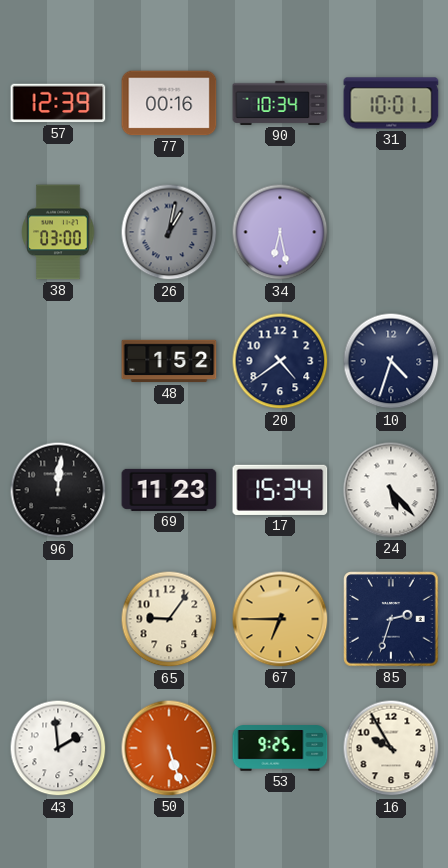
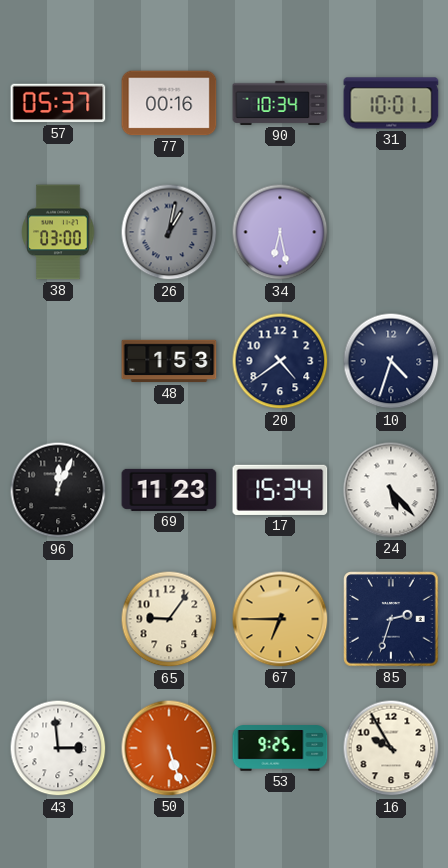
57: 12:39 -> 05:37 (58, 103)
48: 1:52 -> 1:53 (169, 361)
96: 12:01 -> 12:04 (58, 490)
43: 1:59 -> 2:59 (58, 748)
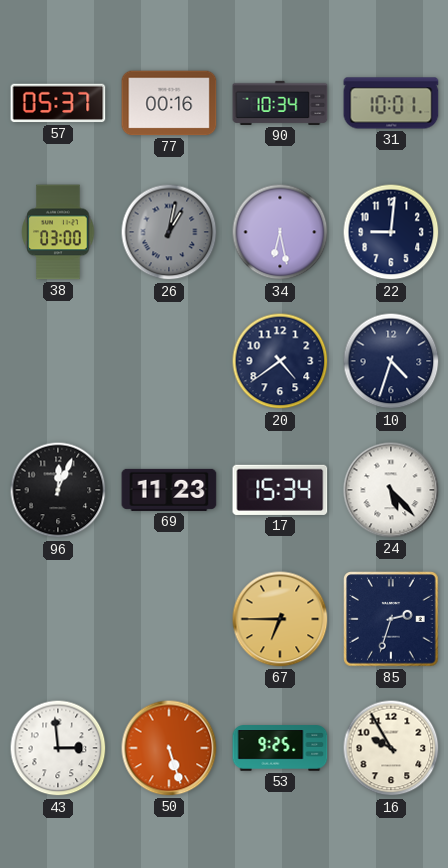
22: none -> 9:01 (391, 232)
48: 1:53 -> none (169, 361)
65: 9:06 -> none (169, 619)
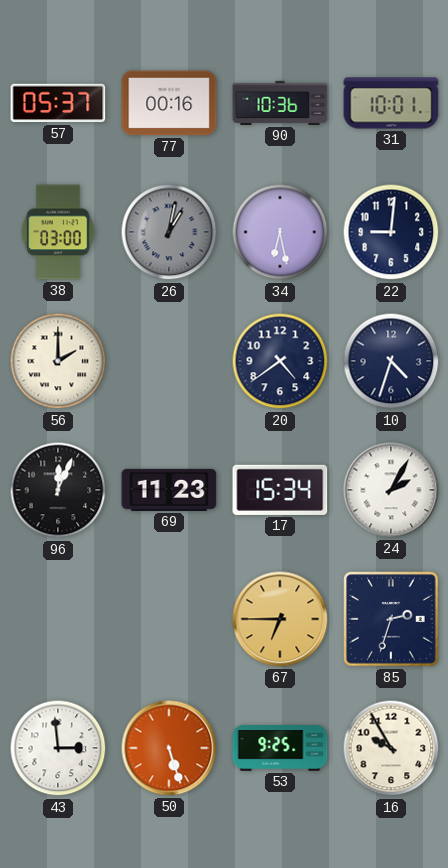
90: 10:34 -> 10:36 (280, 103)
56: none -> 2:00 (58, 361)
24: 5:23 -> 2:05 (391, 490)
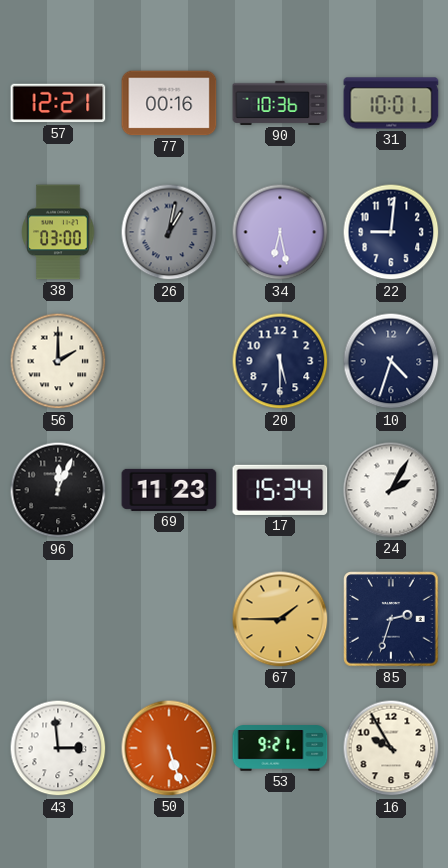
57: 05:37 -> 12:21 (58, 103)
20: 4:39 -> 5:30 (280, 361)
67: 6:45 -> 1:45 (280, 619)
53: 9:25 -> 9:21 (280, 748)
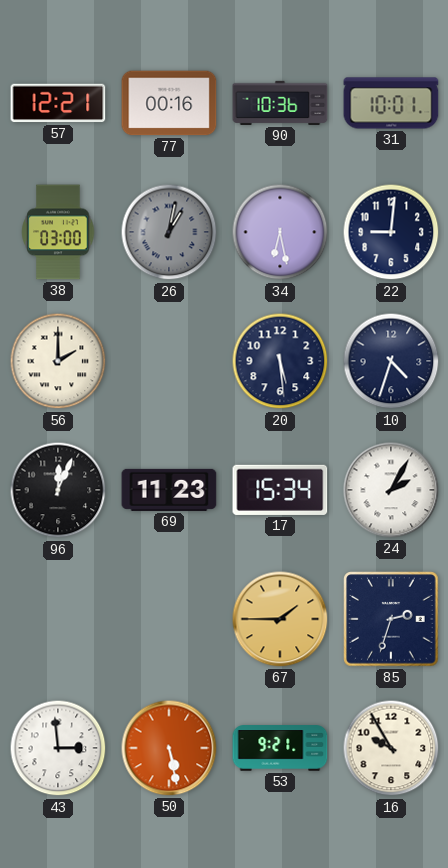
20: 5:30 -> 5:29 (280, 361)
50: 5:27 -> 5:28 (169, 748)
